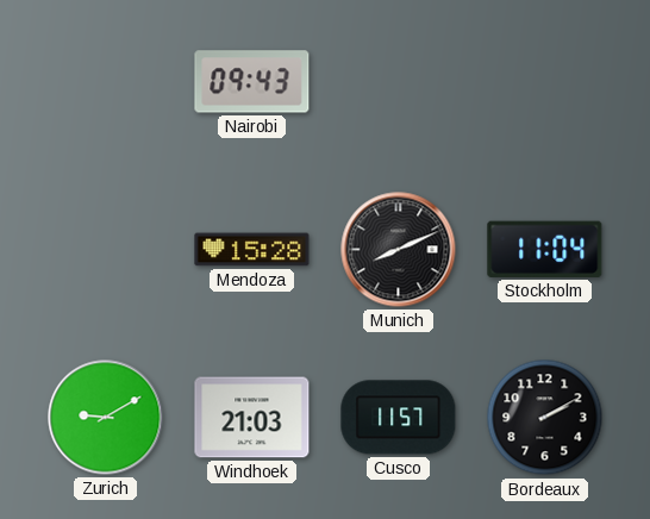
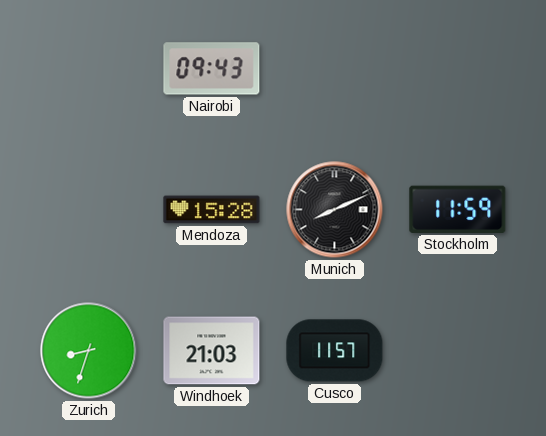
Stockholm: 11:04 -> 11:59 (458, 209)
Zurich: 9:10 -> 8:33 (89, 351)
Bordeaux: 2:10 -> none (545, 418)
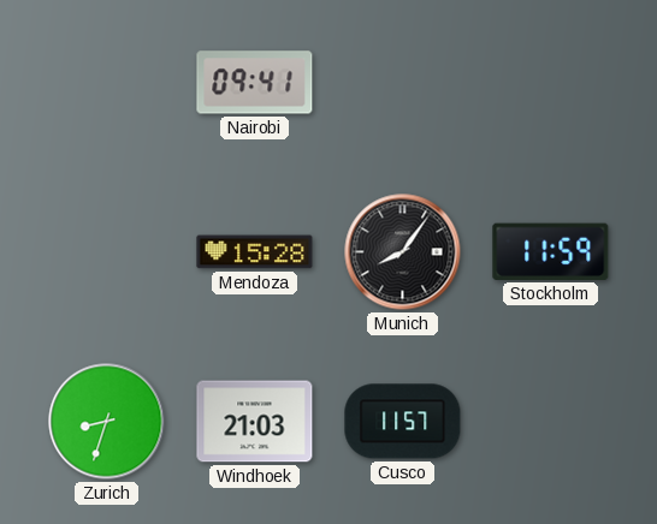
Nairobi: 09:43 -> 09:41 (255, 83)
Munich: 8:11 -> 8:06 (403, 252)
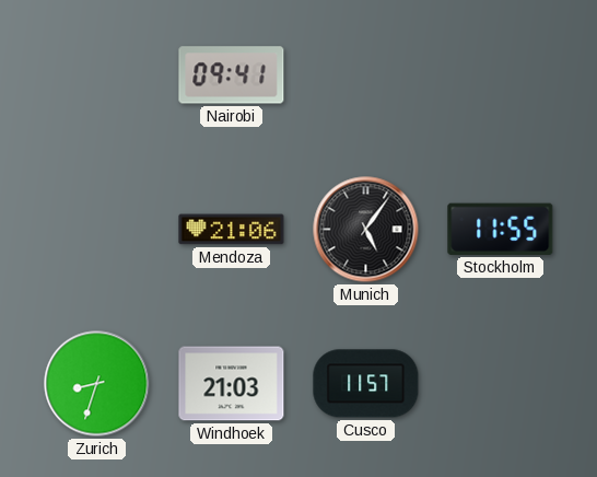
Mendoza: 15:28 -> 21:06 (232, 230)
Munich: 8:06 -> 5:06 (366, 230)
Stockholm: 11:59 -> 11:55 (501, 229)
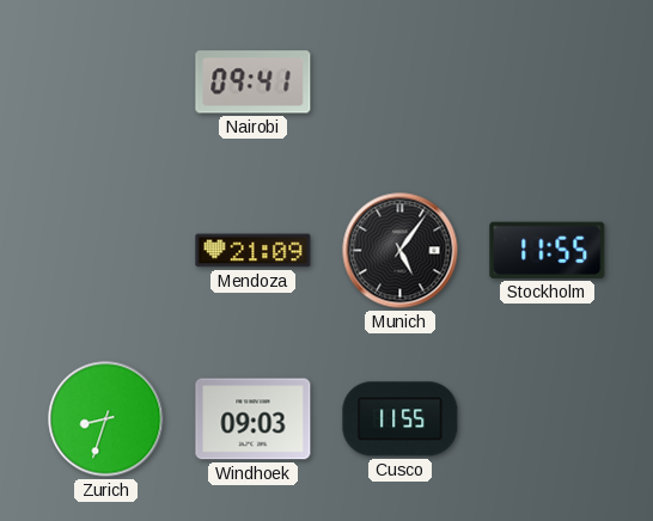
Mendoza: 21:06 -> 21:09 (254, 251)
Windhoek: 21:03 -> 09:03 (254, 419)
Cusco: 11:57 -> 11:55 (401, 419)
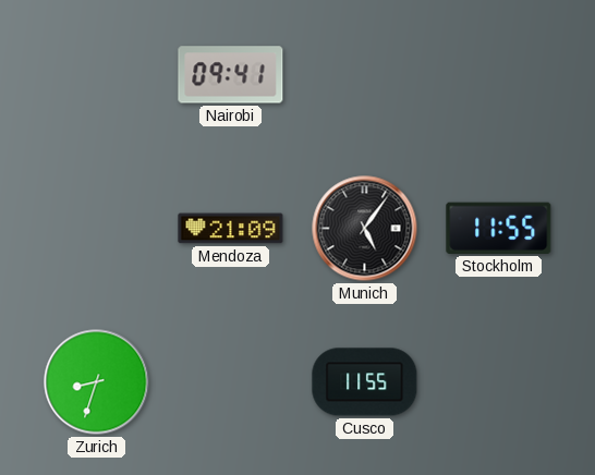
Windhoek: 09:03 -> none (254, 419)
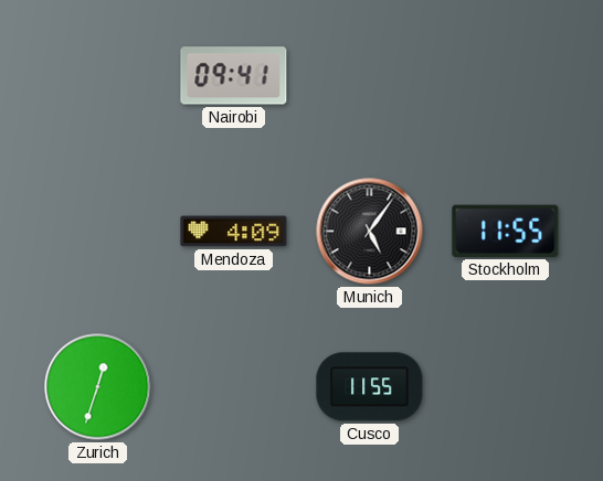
Mendoza: 21:09 -> 4:09 (234, 232)
Zurich: 8:33 -> 12:33 (98, 387)
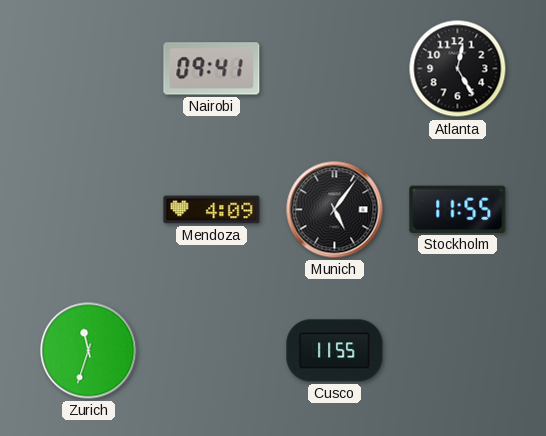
Atlanta: none -> 12:25 (458, 69)
Zurich: 12:33 -> 11:33 (89, 351)
